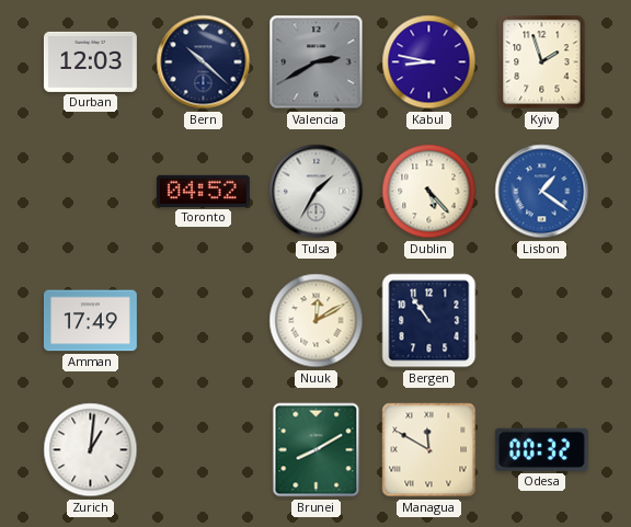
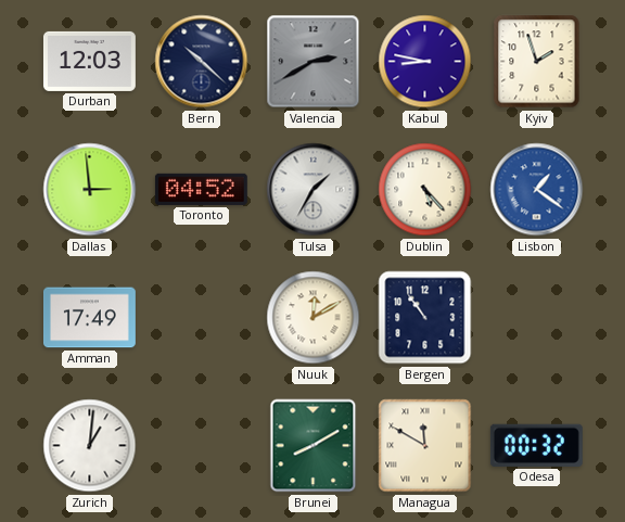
Dallas: none -> 2:59 (90, 190)
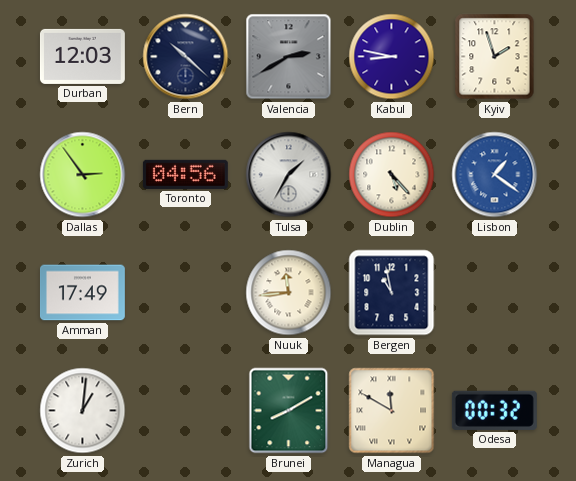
Dallas: 2:59 -> 2:54 (83, 175)
Toronto: 04:52 -> 04:56 (185, 174)
Nuuk: 12:10 -> 11:44 (289, 293)
Bergen: 10:54 -> 10:58 (392, 293)
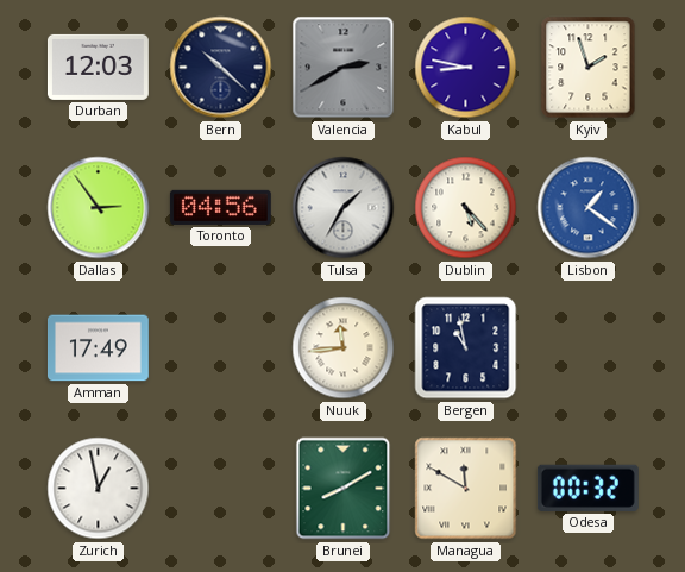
Zurich: 1:01 -> 12:58 (99, 489)
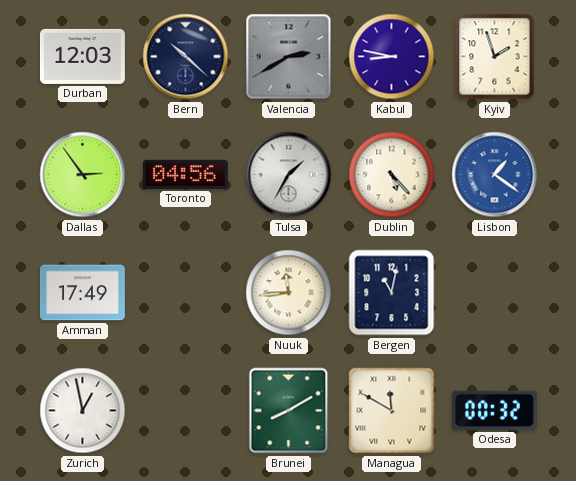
Bergen: 10:58 -> 11:02 (392, 293)
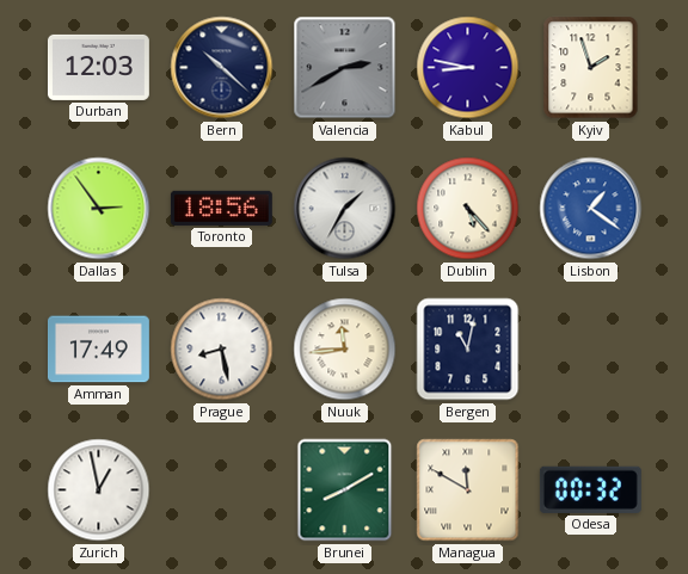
Toronto: 04:56 -> 18:56 (221, 208)
Prague: none -> 8:28 (222, 350)
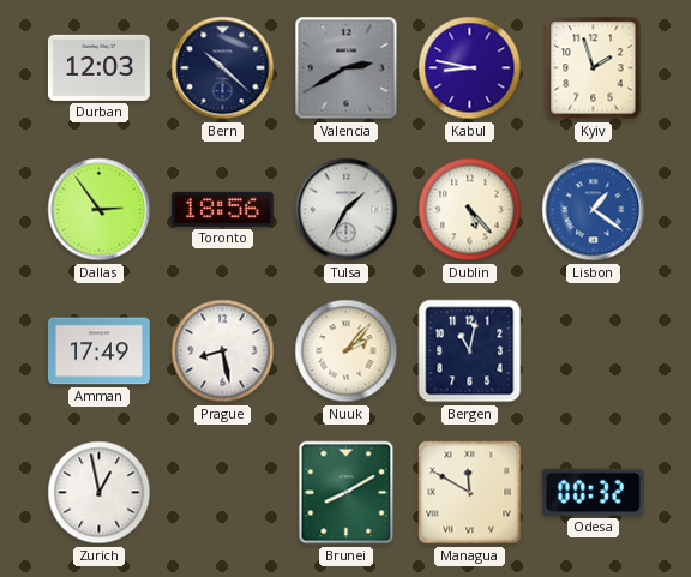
Nuuk: 11:44 -> 2:07 (347, 351)
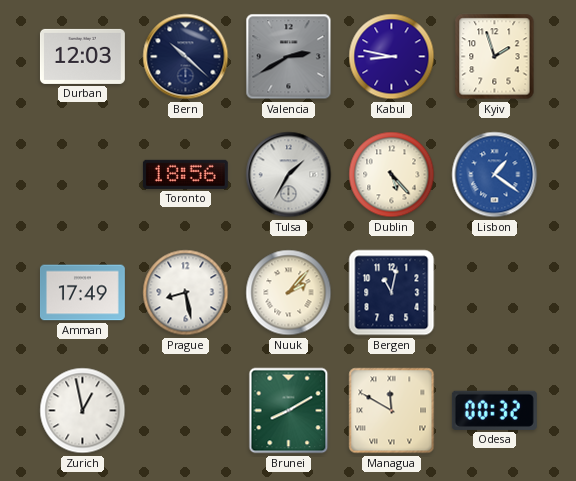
Dallas: 2:54 -> none (100, 210)
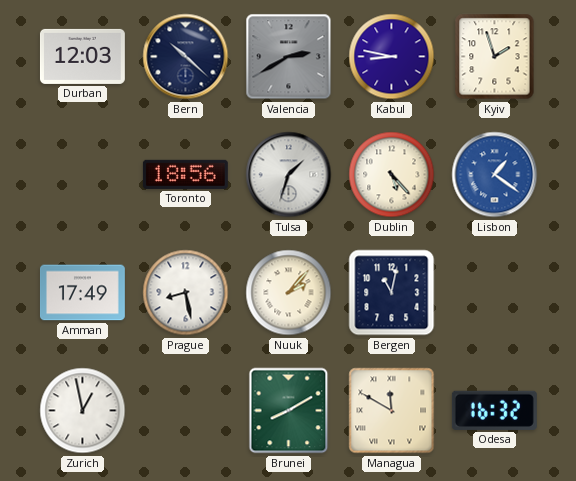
Tulsa: 1:35 -> 1:33 (289, 175)
Odesa: 00:32 -> 16:32 (494, 410)
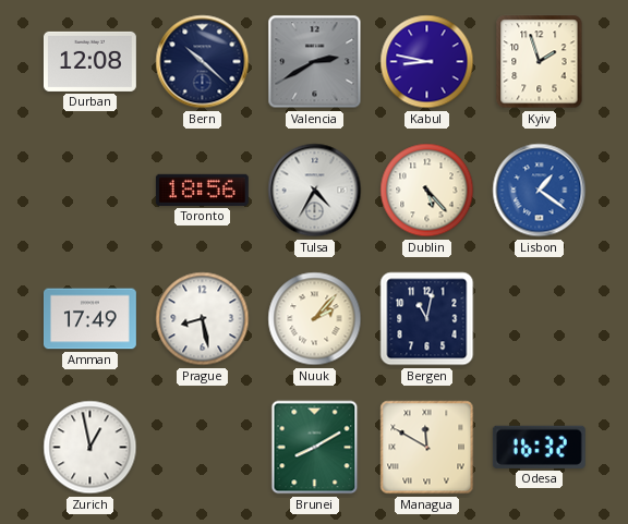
Durban: 12:03 -> 12:08 (89, 61)
Tulsa: 1:33 -> 4:35 (315, 191)
